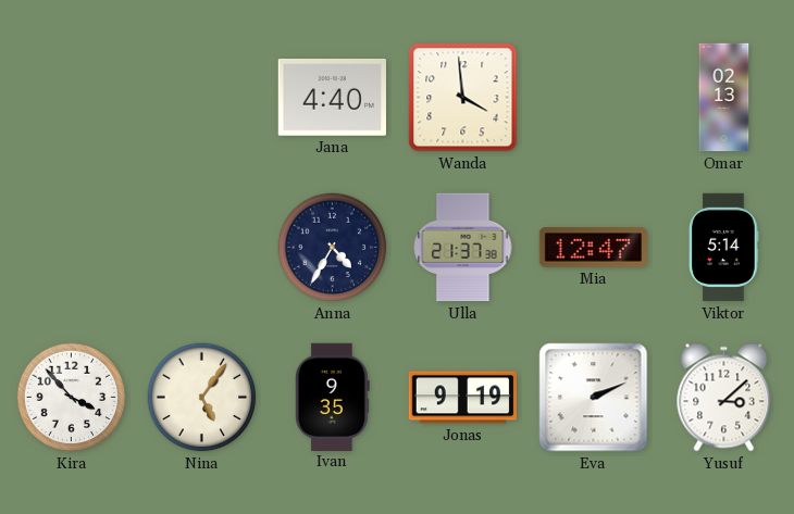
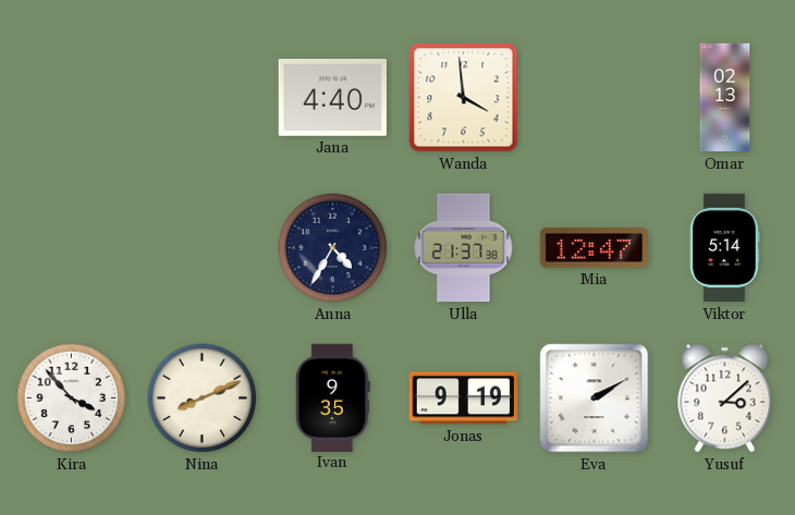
Nina: 5:06 -> 8:11 (203, 398)
Eva: 2:11 -> 2:10 (595, 398)
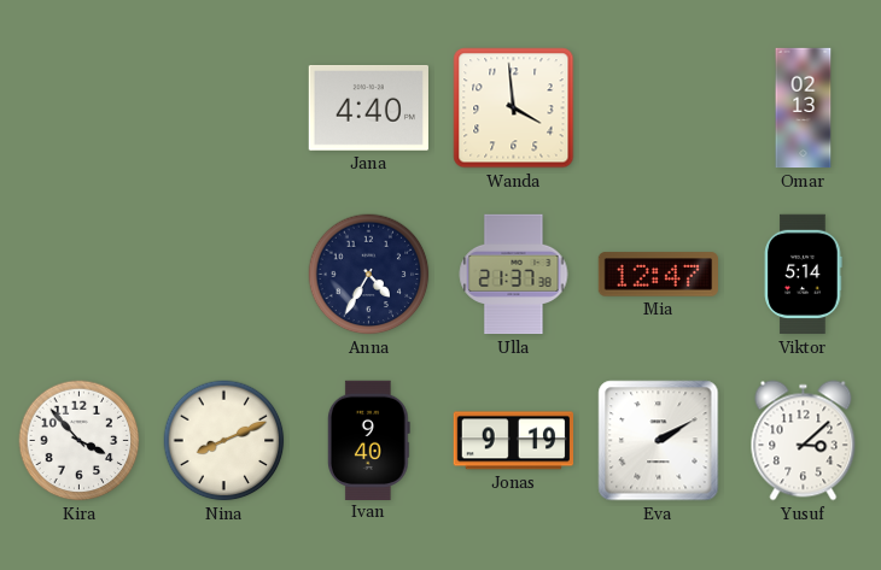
Ivan: 9:35 -> 9:40 (368, 440)
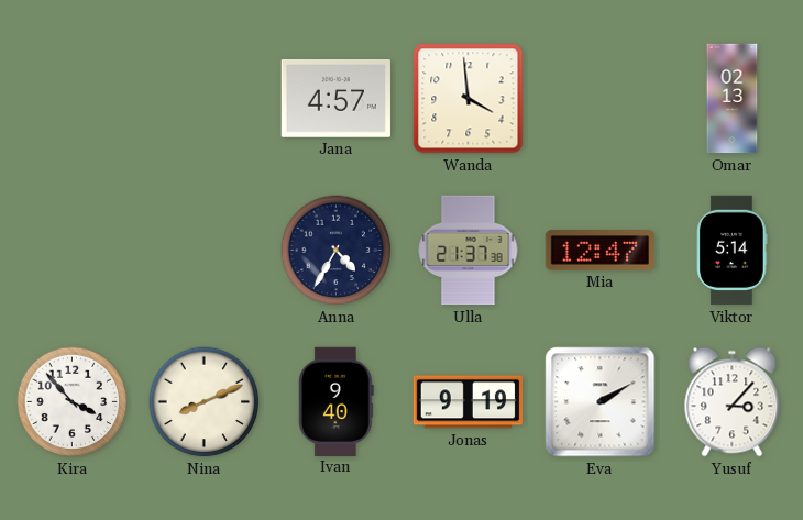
Jana: 4:40 -> 4:57 (335, 99)
Yusuf: 3:08 -> 3:07 (733, 402)
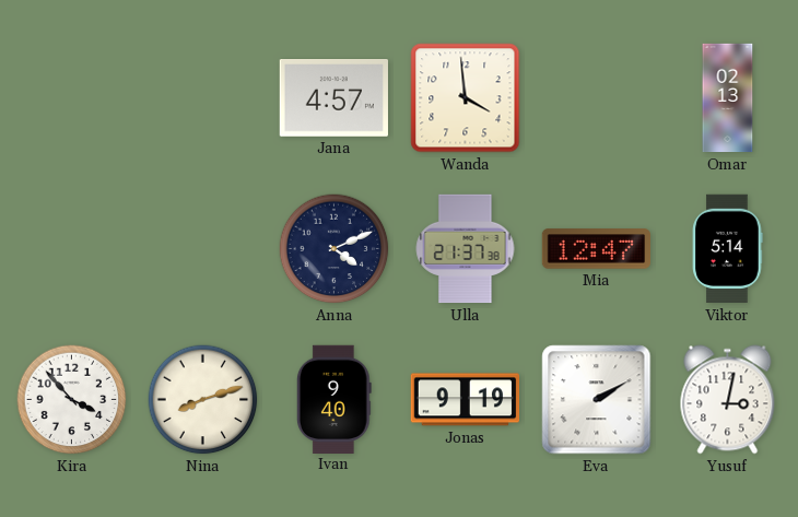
Anna: 4:35 -> 4:11 (335, 249)
Nina: 8:11 -> 8:12 (203, 400)
Yusuf: 3:07 -> 3:02 (728, 400)
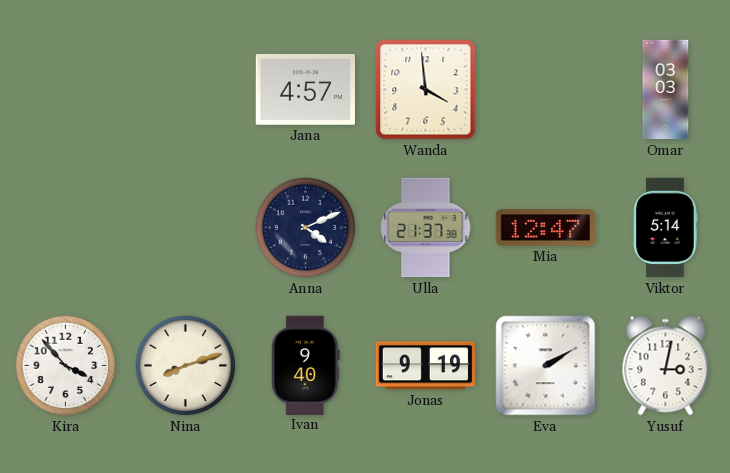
Omar: 02:13 -> 03:03 (666, 90)
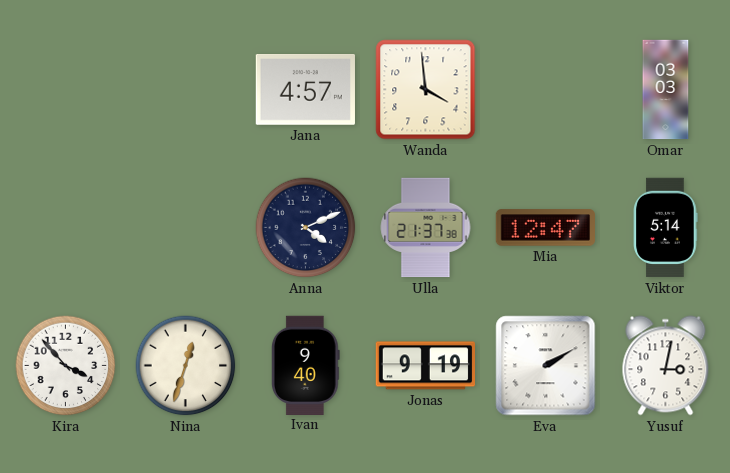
Nina: 8:12 -> 12:33 (186, 366)
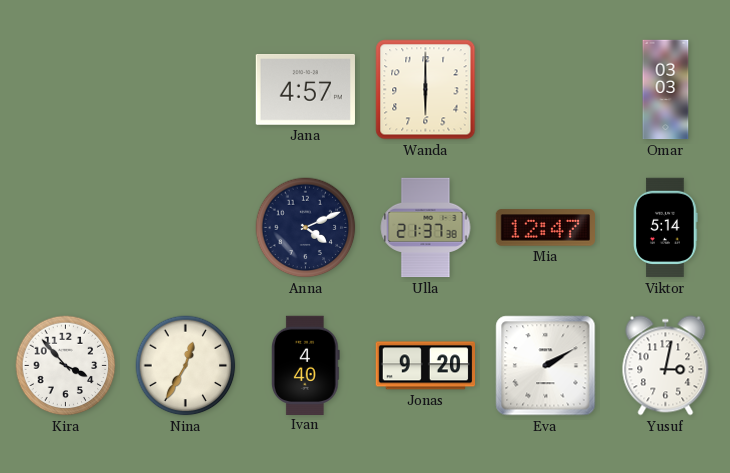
Wanda: 3:59 -> 6:00 (426, 90)
Nina: 12:33 -> 12:35 (186, 366)
Ivan: 9:40 -> 4:40 (305, 365)
Jonas: 9:19 -> 9:20 (425, 366)
